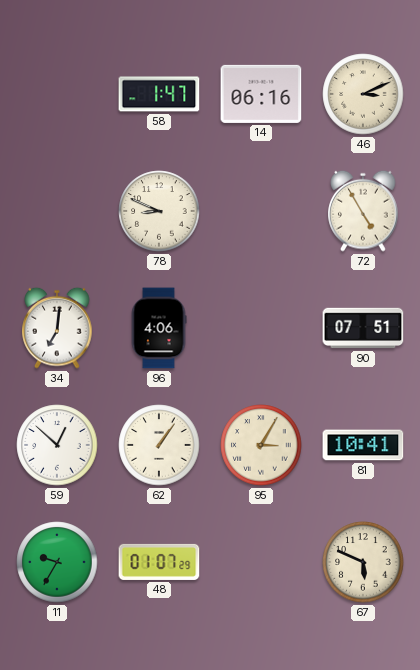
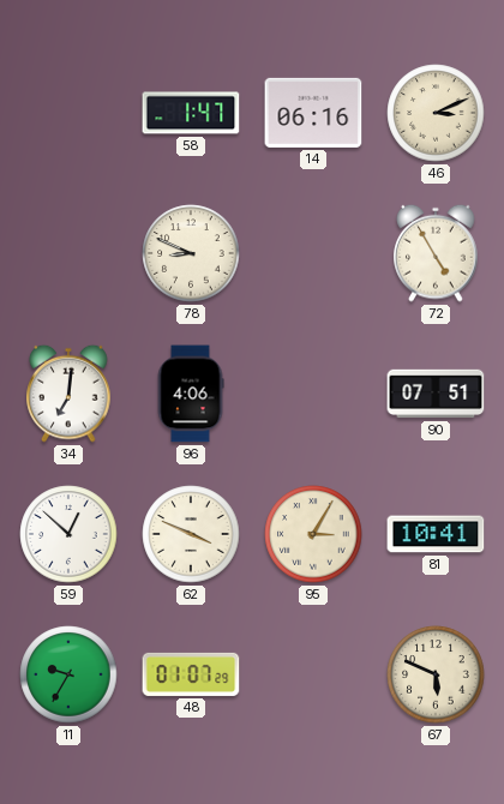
62: 1:06 -> 3:49 (191, 534)
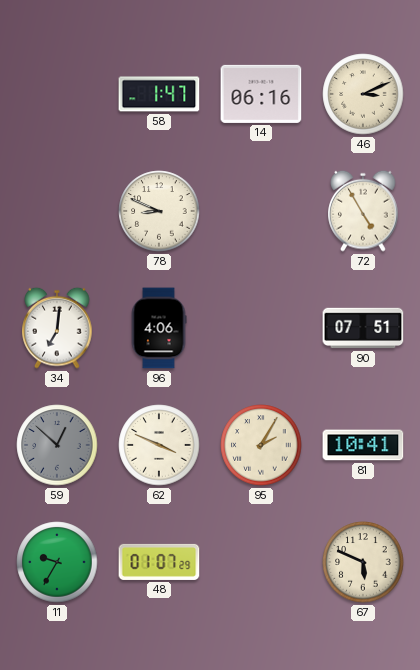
59 dial: white -> grey (57, 445)
95: 3:05 -> 2:05 (261, 445)
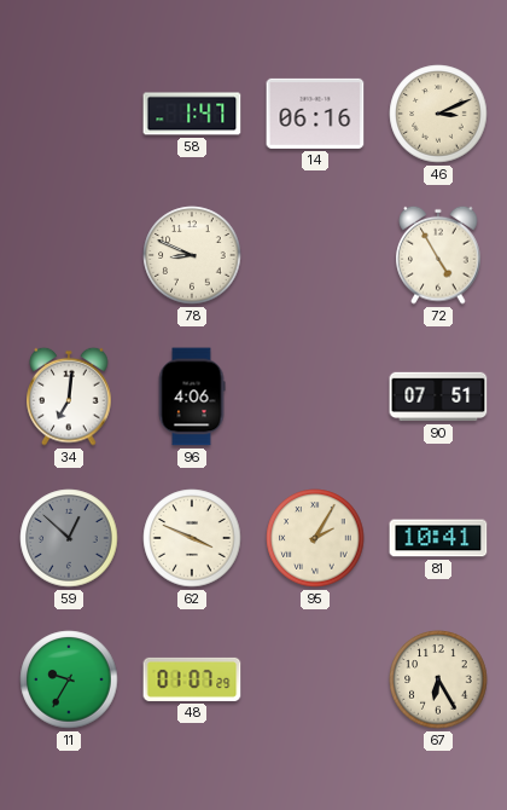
67: 5:49 -> 6:25 (438, 679)
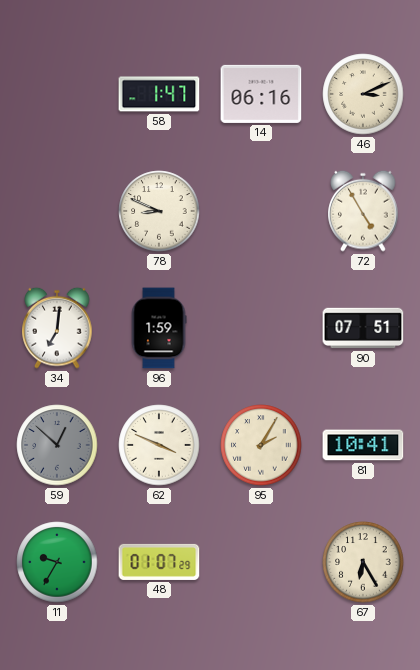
96: 4:06 -> 1:59 (159, 328)
